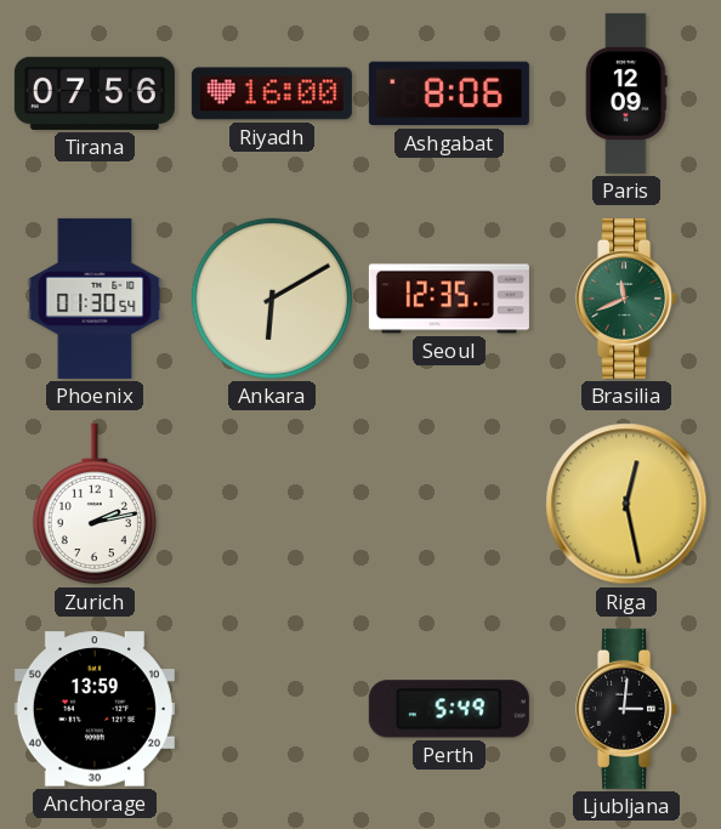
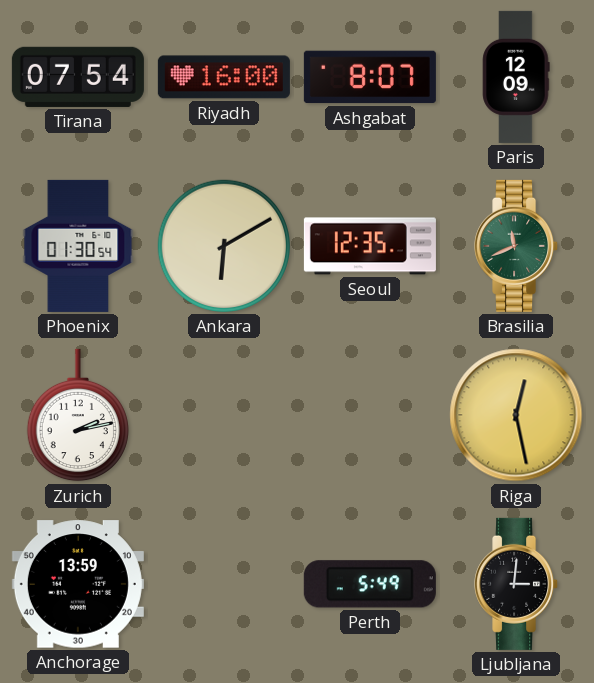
Tirana: 07:56 -> 07:54 (78, 77)
Ashgabat: 8:06 -> 8:07 (370, 77)
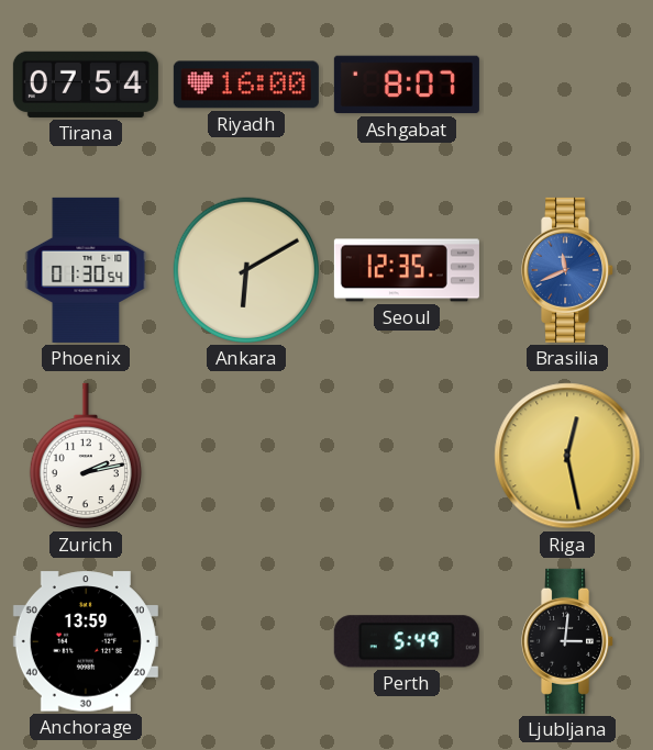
Paris: 12:09 -> none (516, 77)
Brasilia dial: green -> blue (568, 270)
